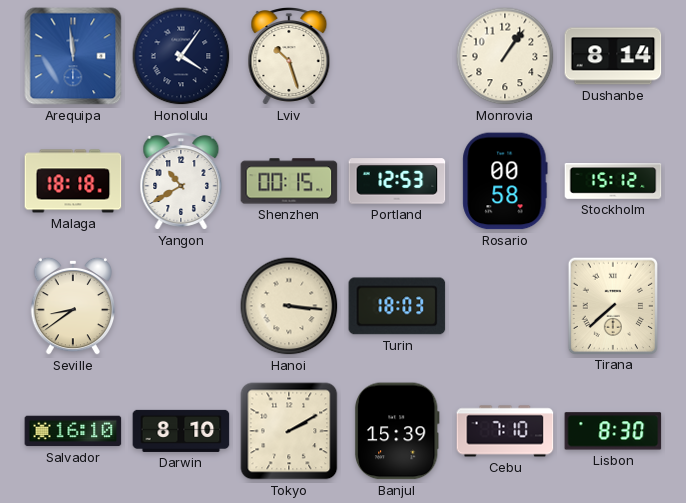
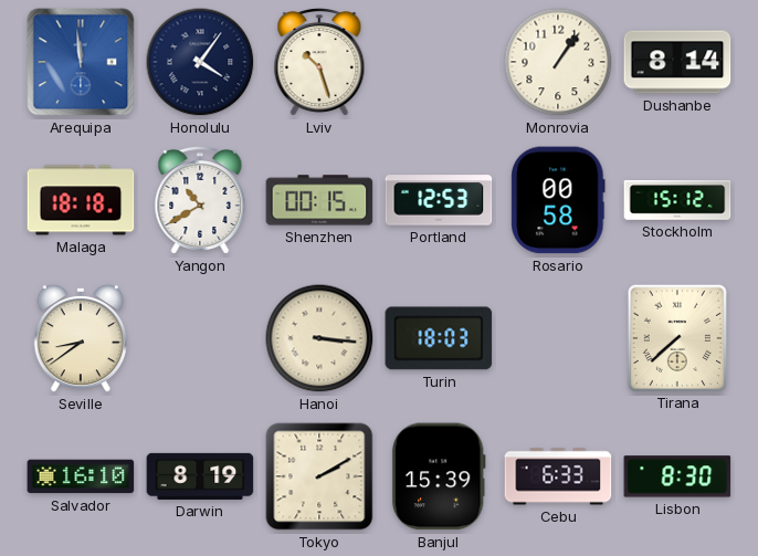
Darwin: 8:10 -> 8:19 (200, 476)
Cebu: 7:10 -> 6:33 (558, 476)
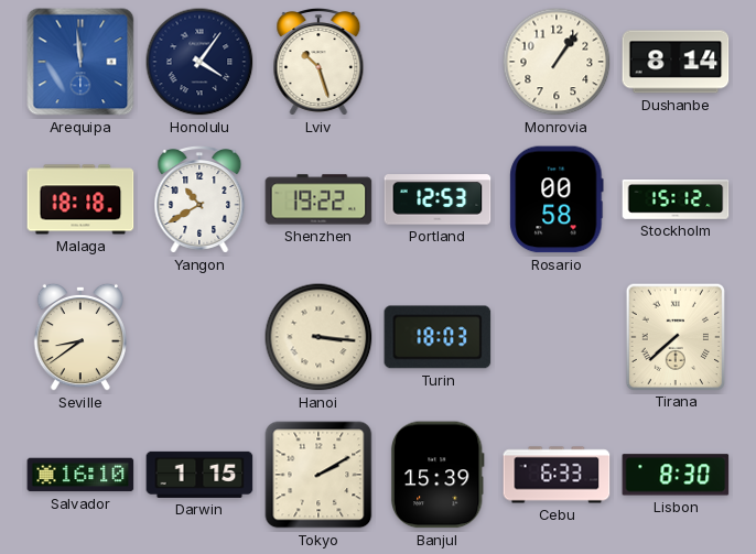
Shenzhen: 00:15 -> 19:22 (318, 199)
Darwin: 8:19 -> 1:15 (199, 475)
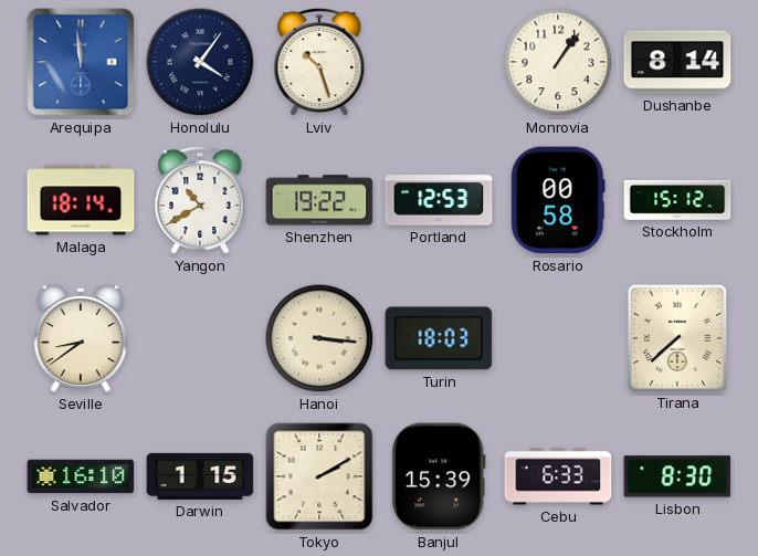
Malaga: 18:18 -> 18:14 (81, 200)
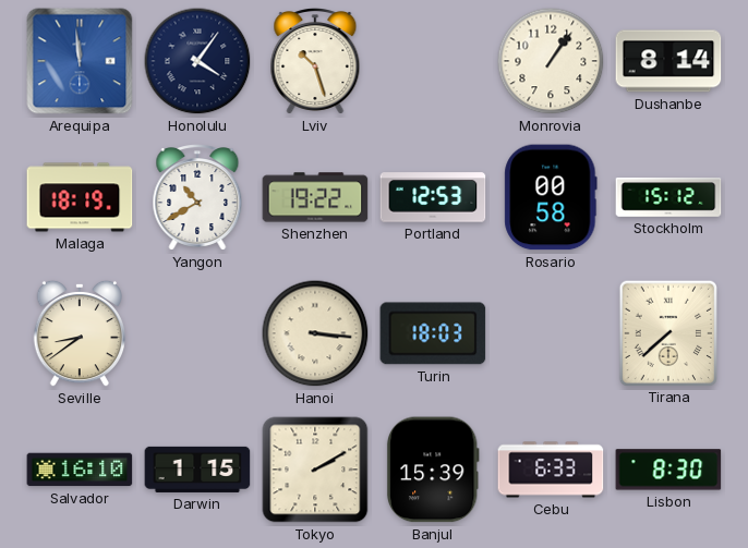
Malaga: 18:14 -> 18:19 (80, 197)
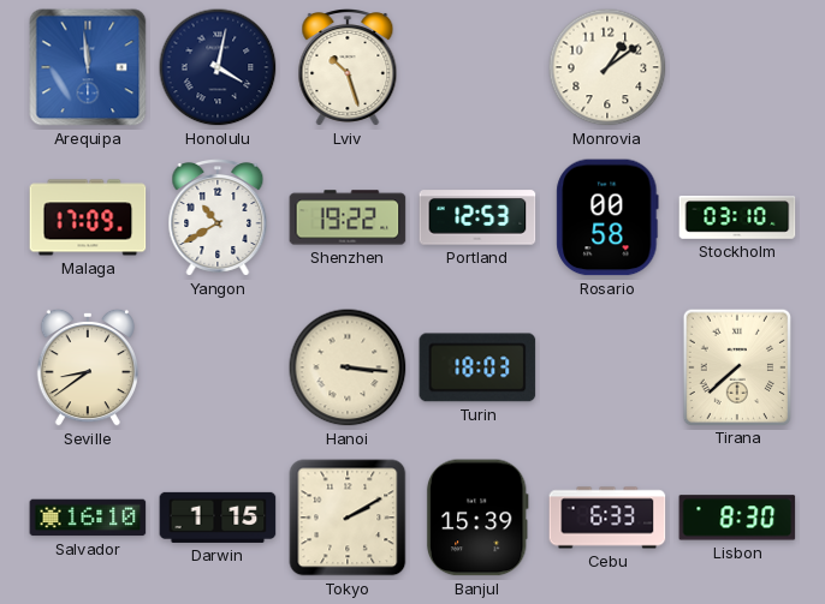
Honolulu: 4:06 -> 4:02 (218, 67)
Monrovia: 1:06 -> 1:09 (607, 67)
Dushanbe: 8:14 -> none (668, 61)
Malaga: 18:19 -> 17:09 (88, 217)
Stockholm: 15:12 -> 03:10 (737, 217)
